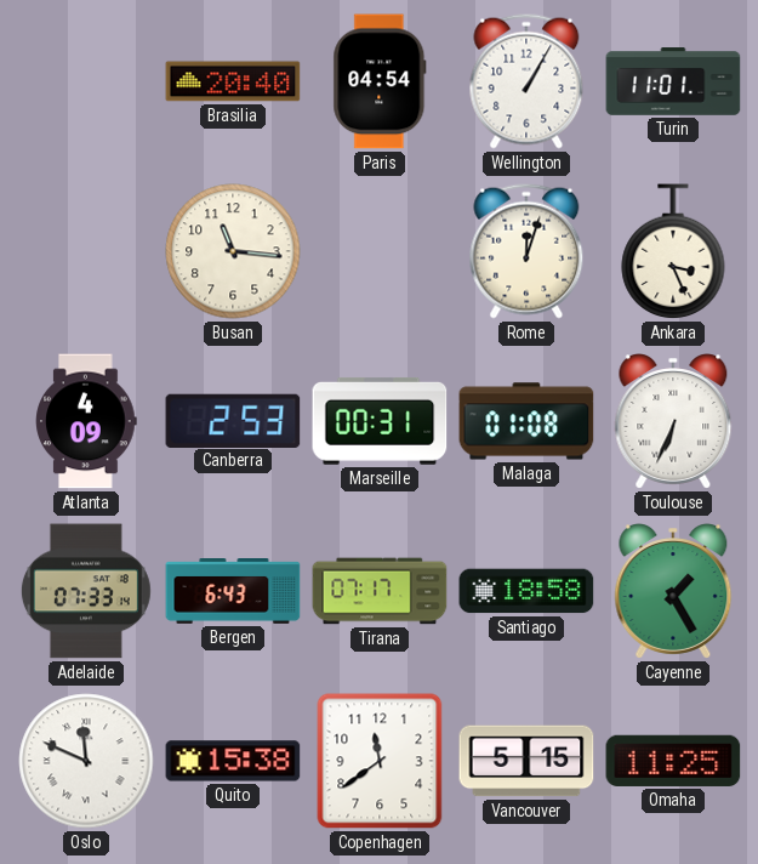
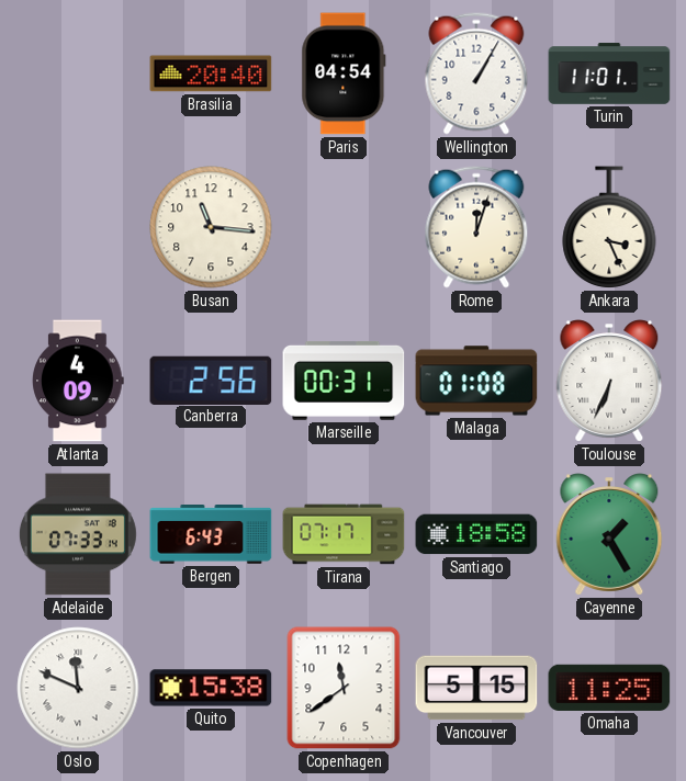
Canberra: 2:53 -> 2:56 (211, 380)
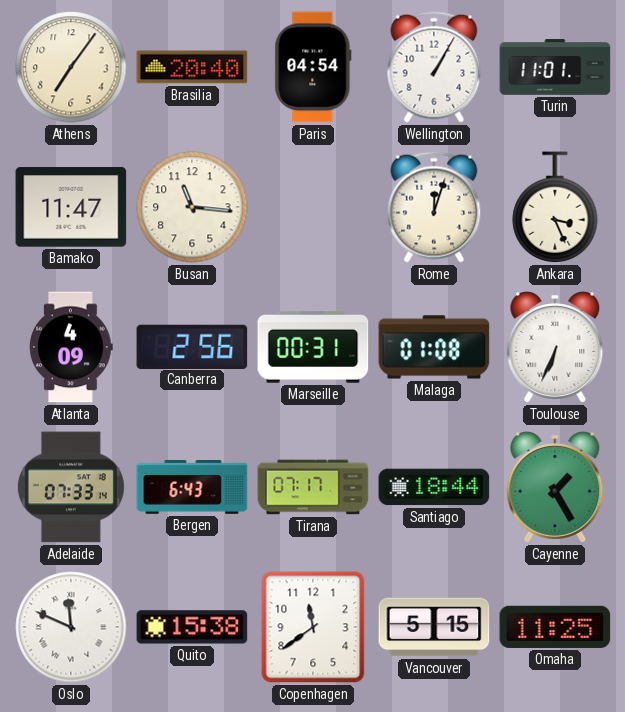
Athens: none -> 7:06 (71, 67)
Bamako: none -> 11:47 (71, 207)
Santiago: 18:58 -> 18:44 (434, 487)
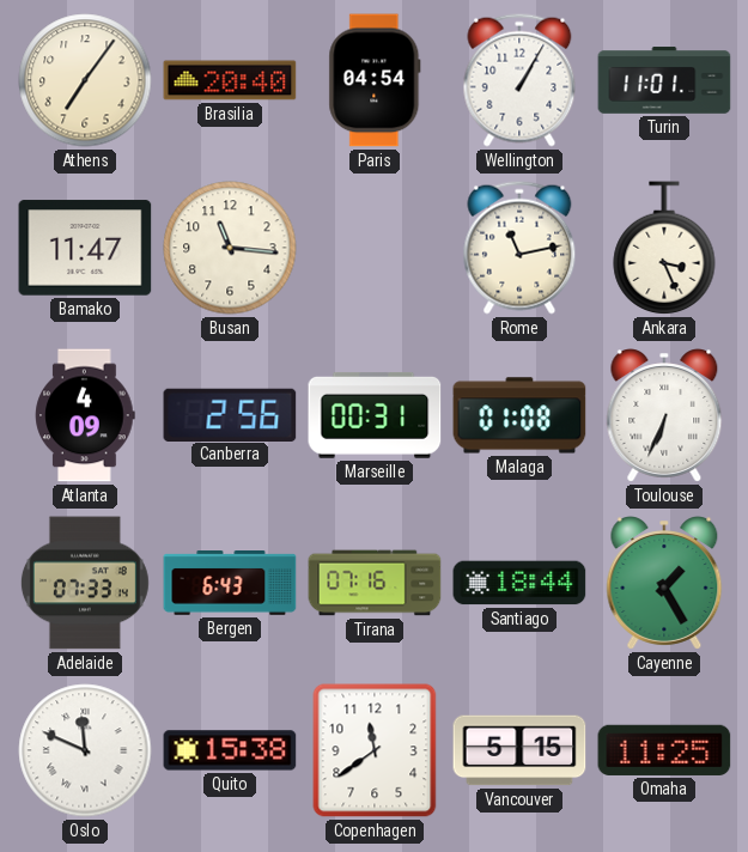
Rome: 12:03 -> 11:13 (519, 248)
Tirana: 07:17 -> 07:16 (375, 583)
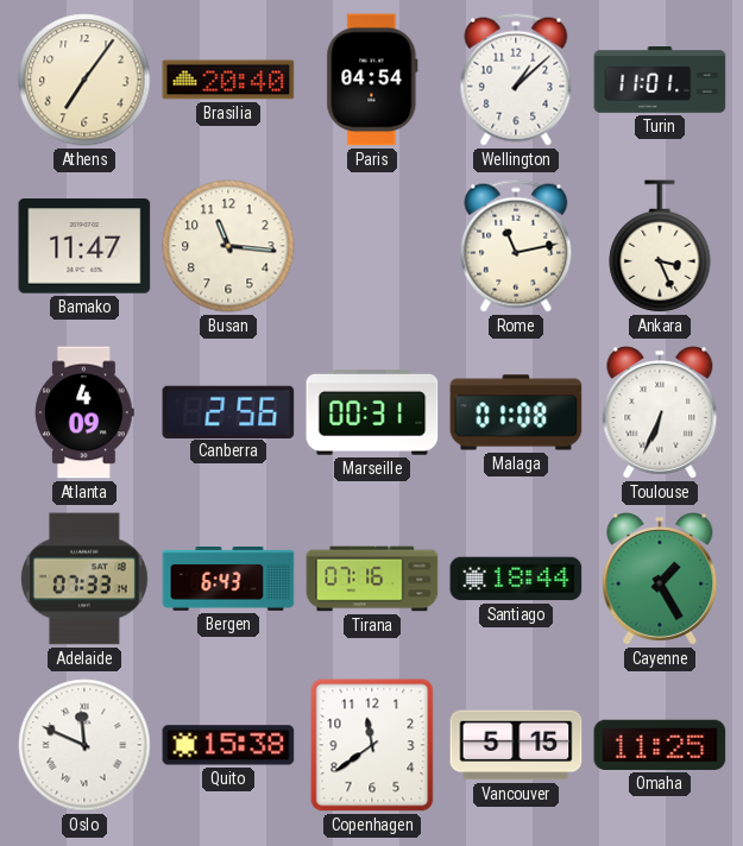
Wellington: 1:05 -> 1:08 (516, 80)
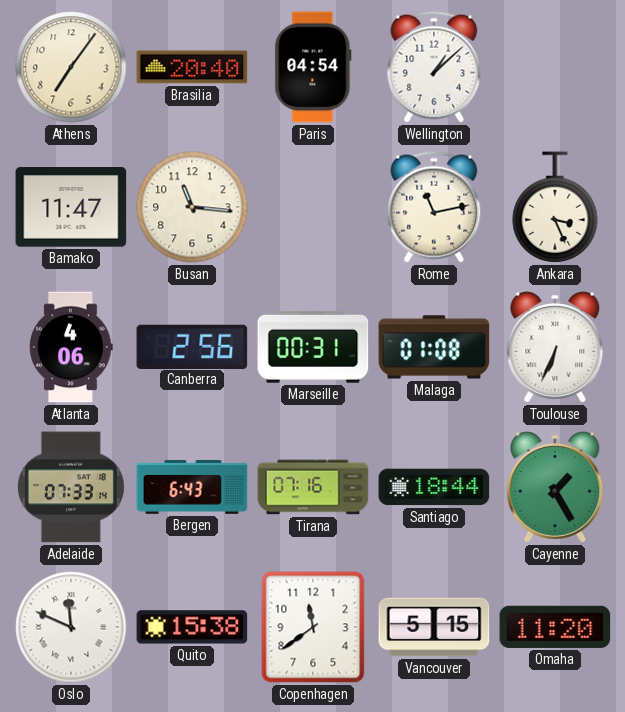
Turin: 11:01 -> none (660, 80)
Atlanta: 4:09 -> 4:06 (71, 347)
Omaha: 11:25 -> 11:20 (555, 627)
